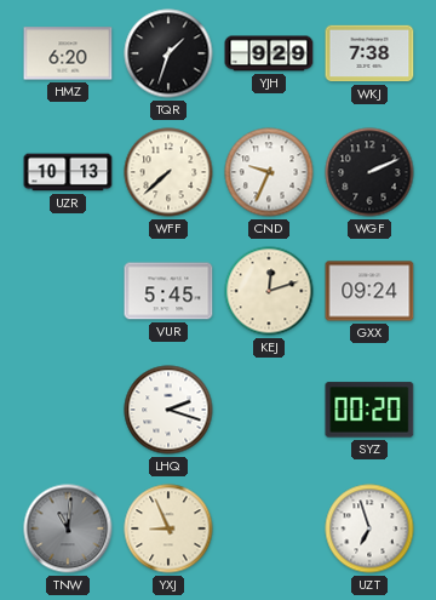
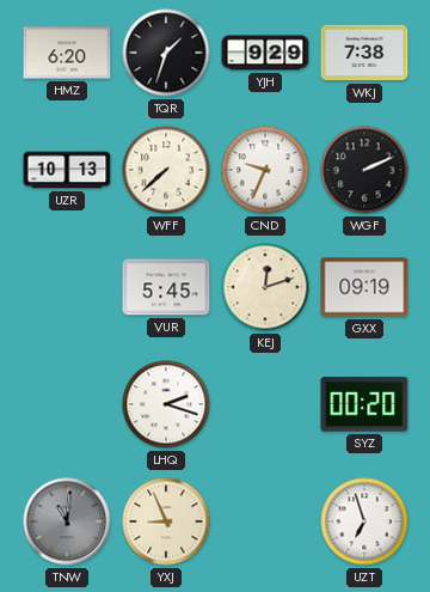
GXX: 09:24 -> 09:19 (364, 287)
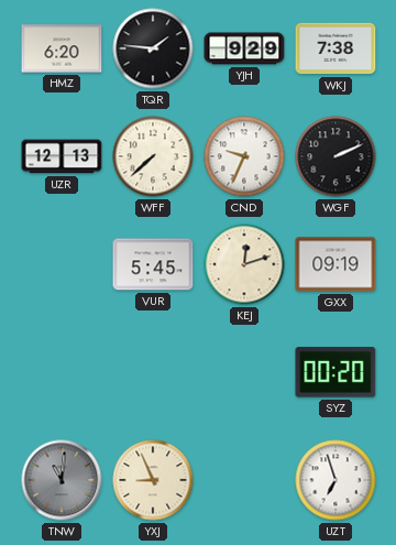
TQR: 1:33 -> 1:46 (153, 48)
UZR: 10:13 -> 12:13 (62, 156)
LHQ: 2:18 -> none (166, 404)
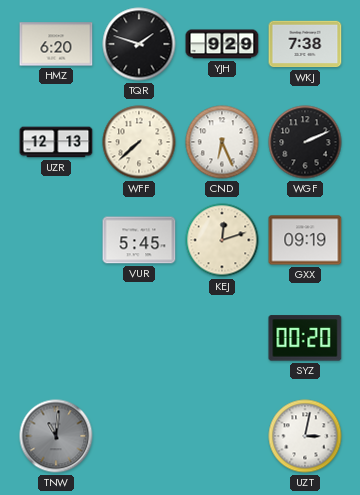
TQR: 1:46 -> 1:48 (139, 44)
CND: 9:34 -> 6:26 (222, 142)
YXJ: 8:56 -> none (153, 480)
UZT: 6:57 -> 3:02 (305, 436)
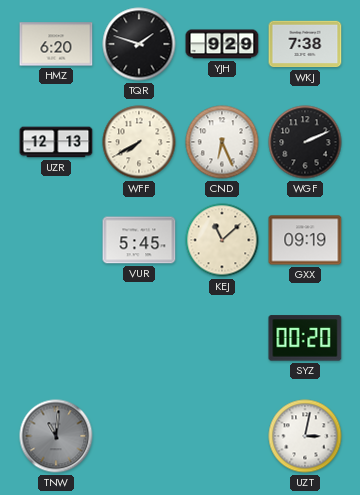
WFF: 7:38 -> 7:40 (139, 142)
KEJ: 12:12 -> 11:08 (222, 240)
